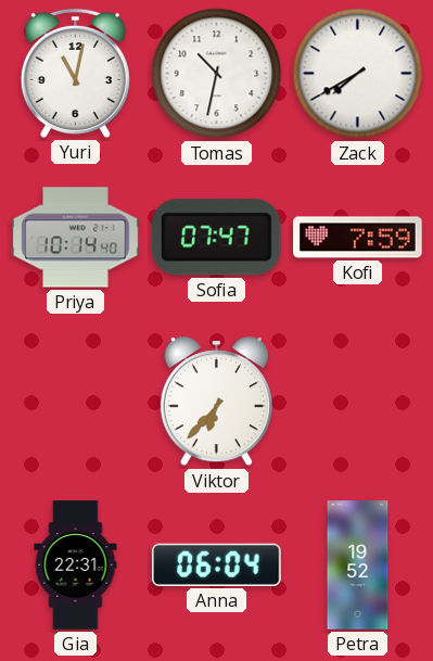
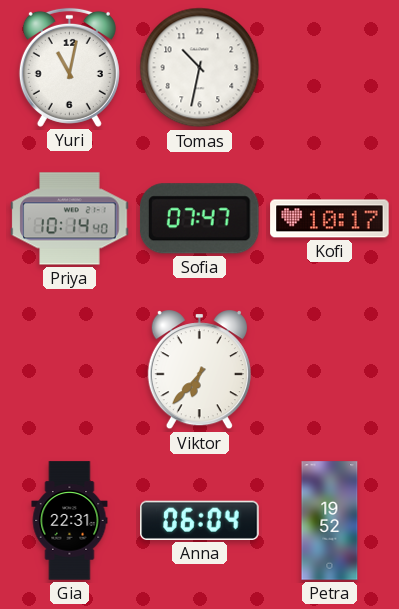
Zack: 7:40 -> none (358, 74)
Kofi: 7:59 -> 10:17 (330, 219)
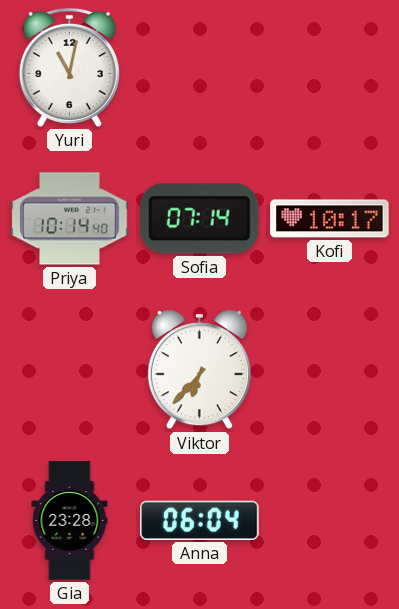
Tomas: 10:32 -> none (200, 68)
Sofia: 07:47 -> 07:14 (199, 219)
Gia: 22:31 -> 23:28 (70, 521)
Petra: 19:52 -> none (330, 521)
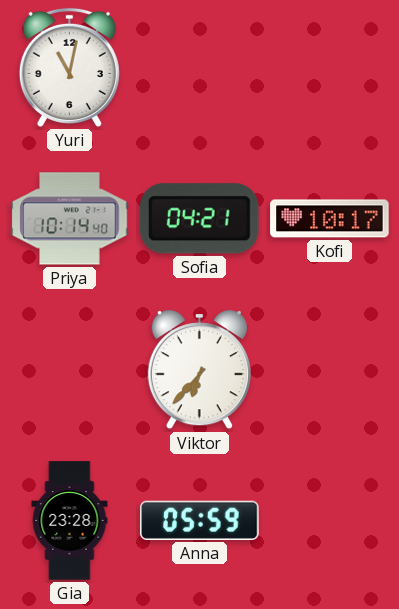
Sofia: 07:14 -> 04:21 (199, 219)
Anna: 06:04 -> 05:59 (200, 520)
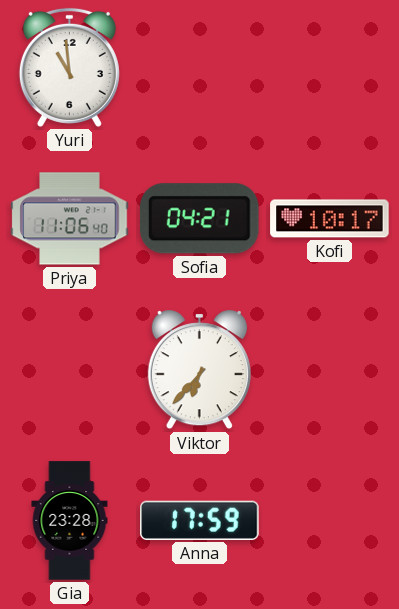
Yuri: 11:02 -> 10:59 (69, 67)
Priya: 10:14 -> 11:06 (70, 219)
Anna: 05:59 -> 17:59 (200, 520)
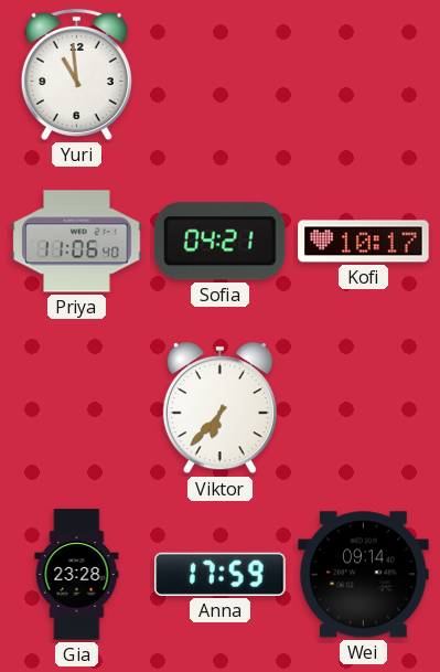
Wei: none -> 09:14 (364, 575)
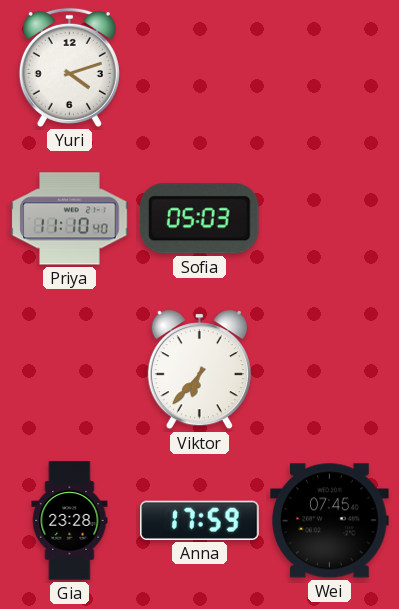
Yuri: 10:59 -> 4:12 (69, 67)
Priya: 11:06 -> 11:10 (70, 219)
Sofia: 04:21 -> 05:03 (199, 219)
Kofi: 10:17 -> none (364, 242)
Wei: 09:14 -> 07:45 (330, 521)
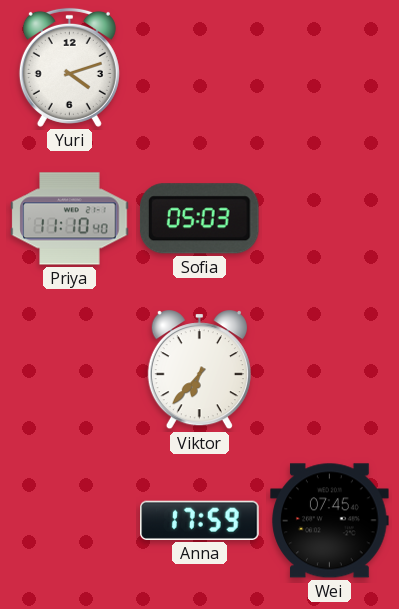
Gia: 23:28 -> none (70, 521)
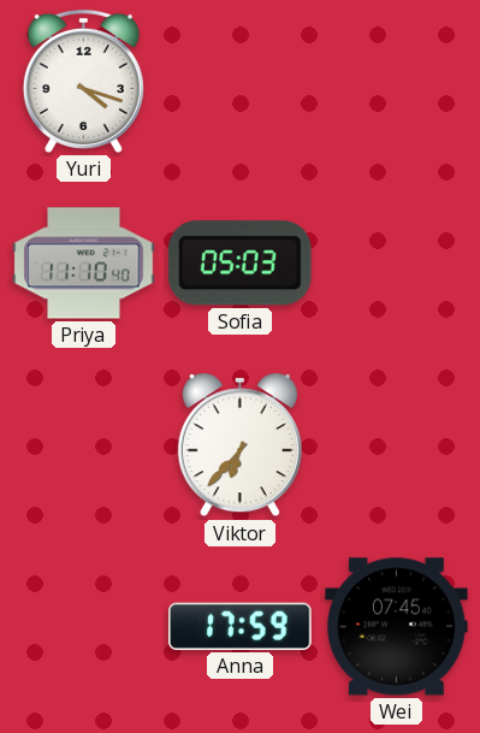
Yuri: 4:12 -> 4:18 (83, 81)
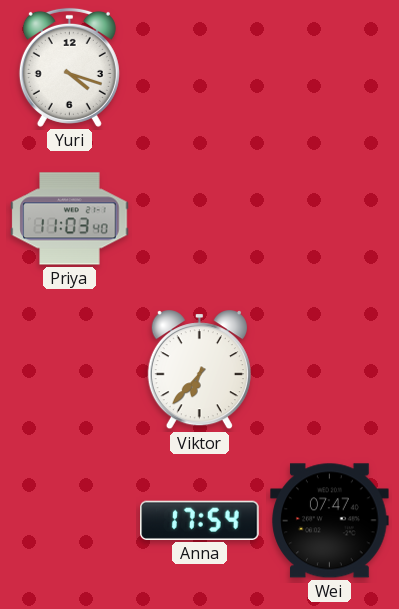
Priya: 11:10 -> 11:03 (70, 219)
Sofia: 05:03 -> none (239, 264)
Anna: 17:59 -> 17:54 (200, 520)
Wei: 07:45 -> 07:47 (330, 521)
